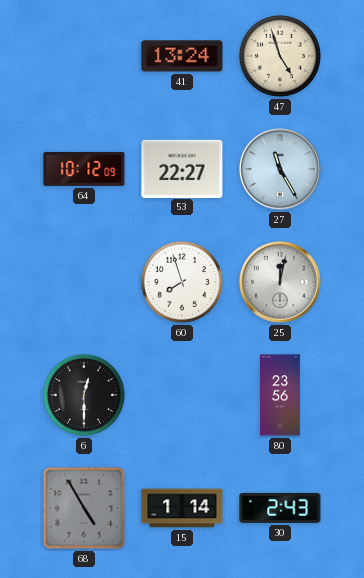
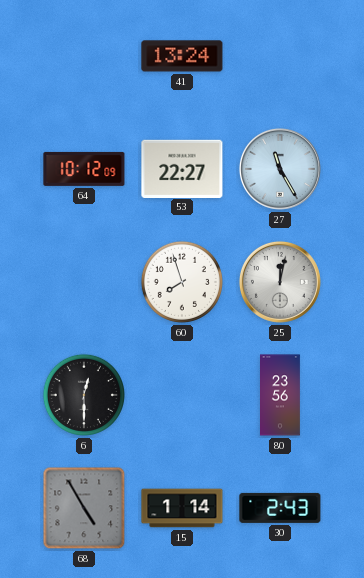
47: 4:57 -> none (280, 56)
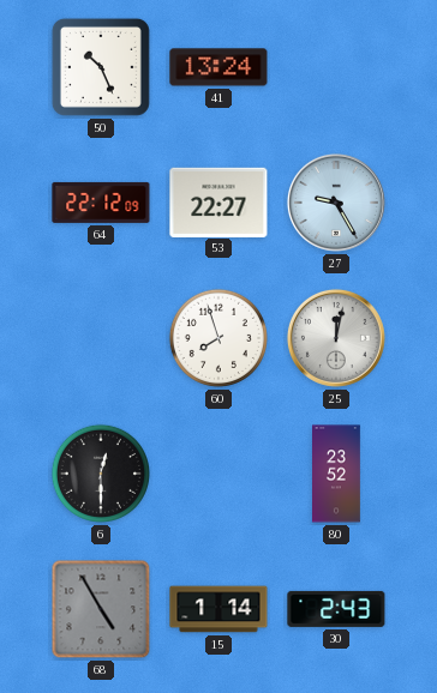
50: none -> 10:26 (101, 67)
64: 10:12 -> 22:12 (101, 203)
27: 11:25 -> 9:25 (336, 203)
80: 23:56 -> 23:52 (337, 474)
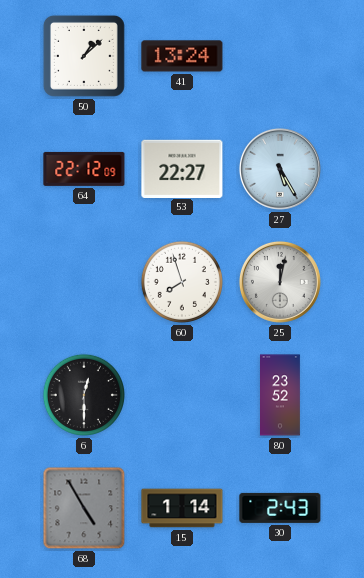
50: 10:26 -> 1:08 (84, 56)
27: 9:25 -> 5:25 (280, 169)
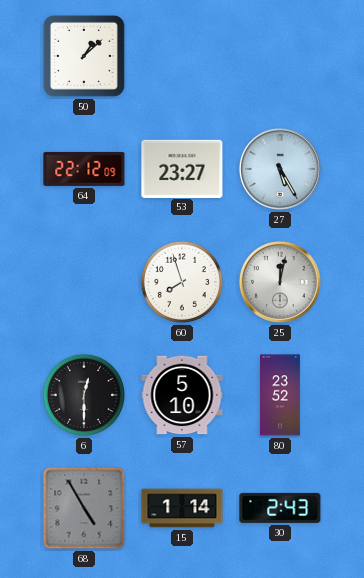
41: 13:24 -> none (182, 56)
53: 22:27 -> 23:27 (182, 168)
57: none -> 5:10 (182, 395)
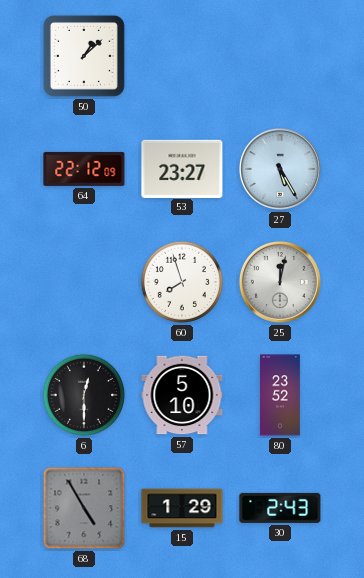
15: 1:14 -> 1:29 (182, 508)
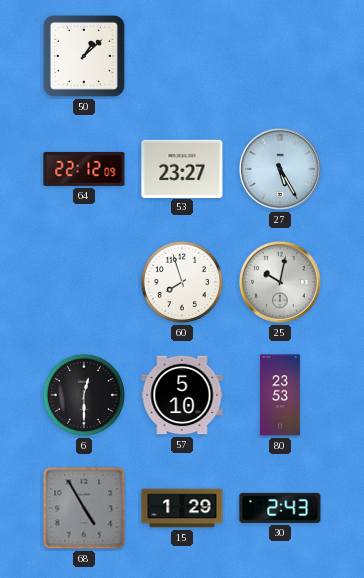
25: 12:02 -> 10:02 (280, 282)
80: 23:52 -> 23:53 (281, 395)
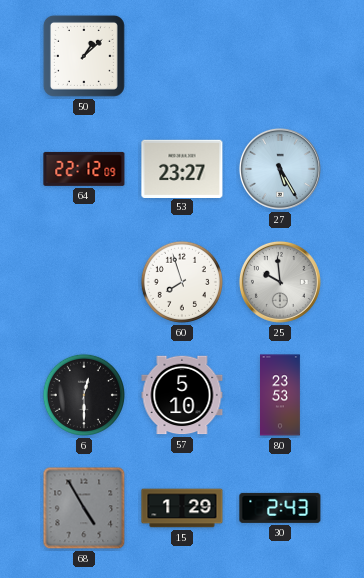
25: 10:02 -> 9:59 (280, 282)
